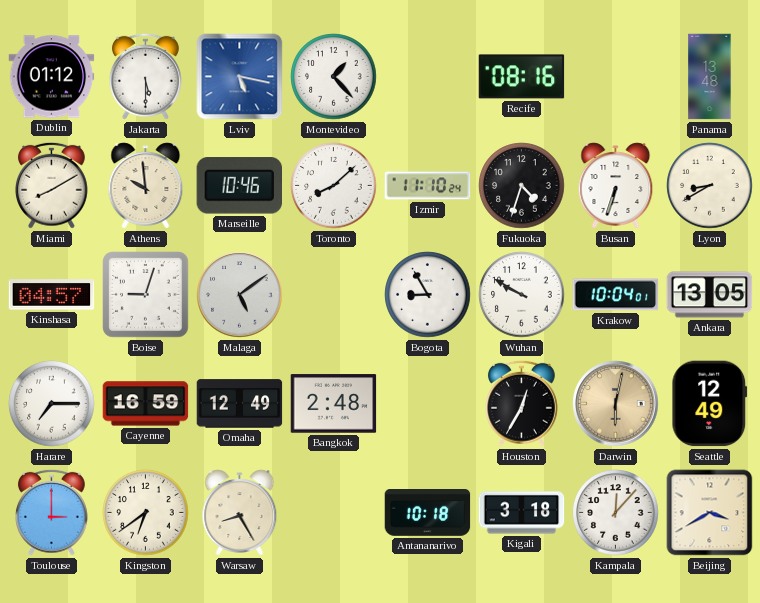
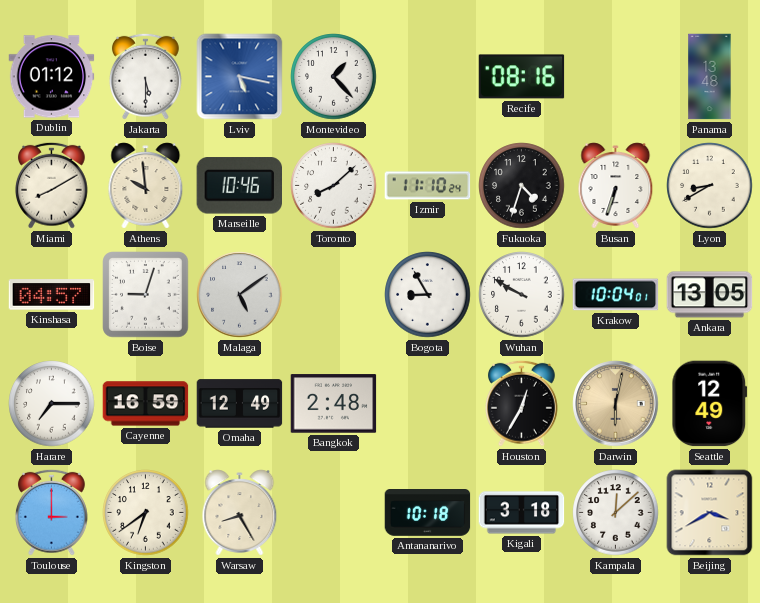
Kampala: 12:07 -> 12:08 (616, 513)
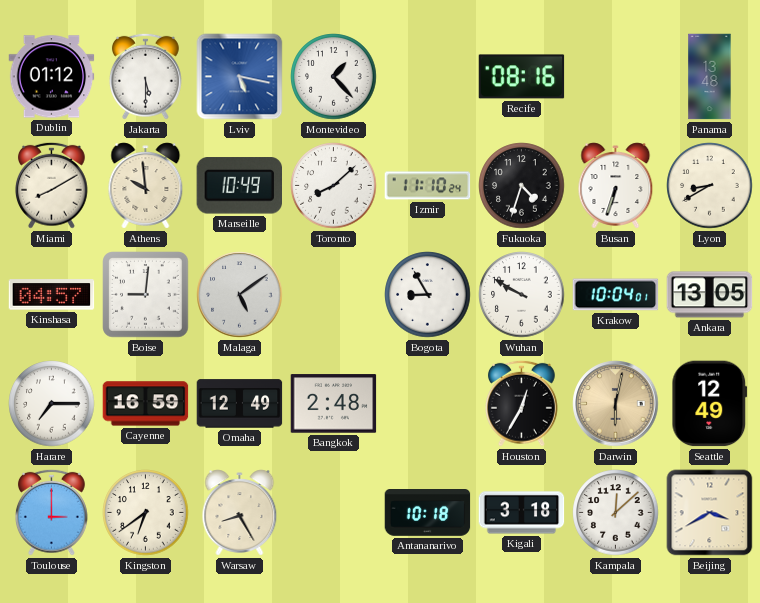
Marseille: 10:46 -> 10:49 (239, 186)
Boise: 9:03 -> 9:01 (146, 295)
